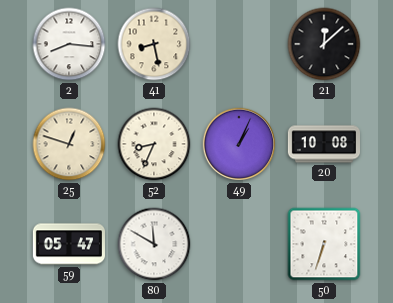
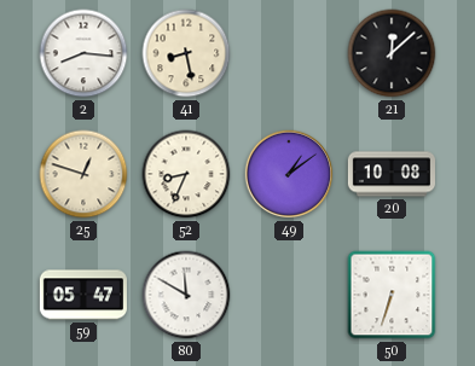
49: 1:04 -> 1:09 (289, 174)
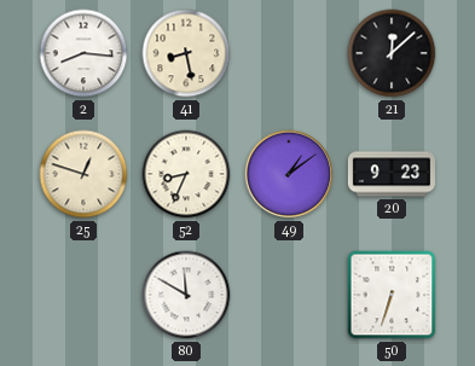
20: 10:08 -> 9:23 (390, 174)
59: 05:47 -> none (83, 295)
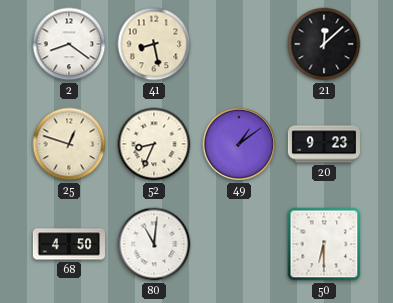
2: 8:16 -> 8:21 (69, 44)
68: none -> 4:50 (68, 244)
80: 11:50 -> 11:01 (154, 244)
50: 6:33 -> 6:30 (324, 244)
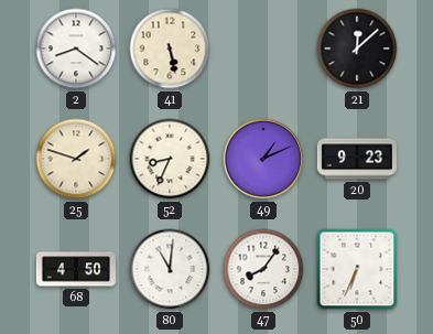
41: 8:28 -> 5:28 (170, 49)
25: 12:48 -> 1:48 (76, 159)
49: 1:09 -> 1:11 (263, 159)
47: none -> 8:06 (263, 269)
50: 6:30 -> 6:34 (357, 269)
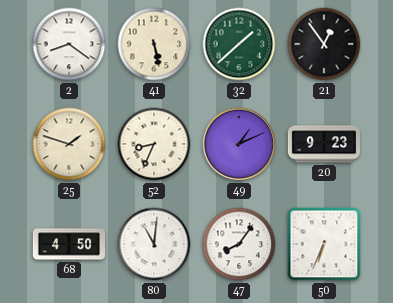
32: none -> 1:38 (239, 44)
21: 12:08 -> 12:54 (324, 44)
